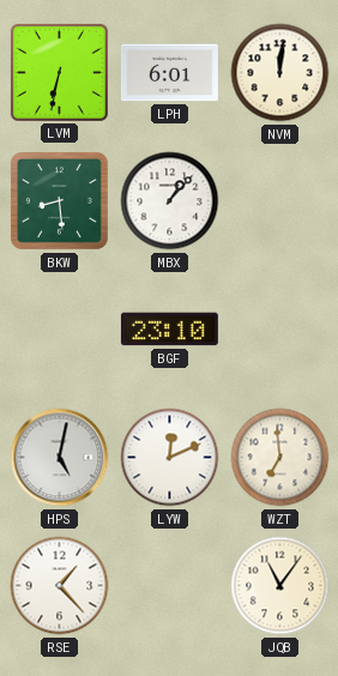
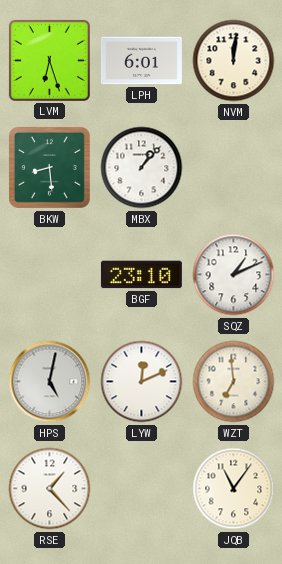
LVM: 6:32 -> 6:27 (49, 60)
SQZ: none -> 1:11 (234, 275)
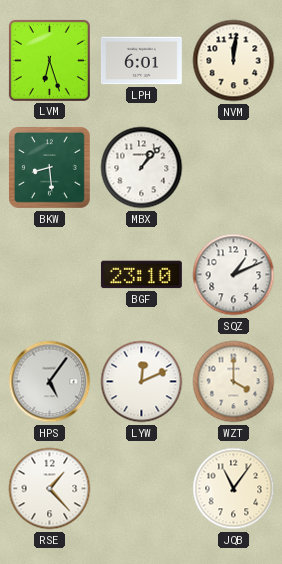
HPS: 5:02 -> 5:06 (50, 382)
WZT: 6:59 -> 4:00 (234, 382)
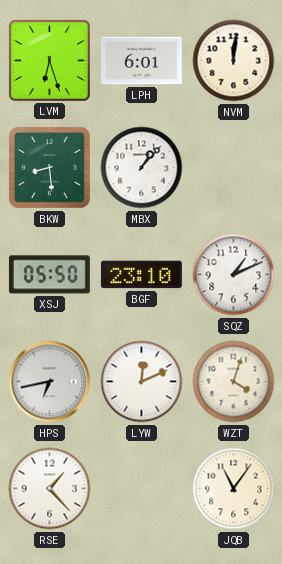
XSJ: none -> 05:50 (49, 275)
HPS: 5:06 -> 6:43 (50, 382)
WZT: 4:00 -> 4:03 (234, 382)
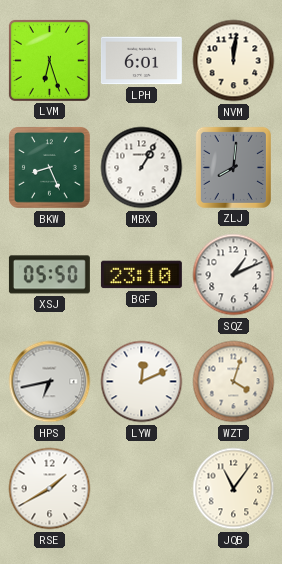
BKW: 8:29 -> 8:26 (50, 168)
MBX: 1:07 -> 1:05 (142, 168)
ZLJ: none -> 8:01 (233, 167)
RSE: 1:23 -> 1:40 (50, 489)
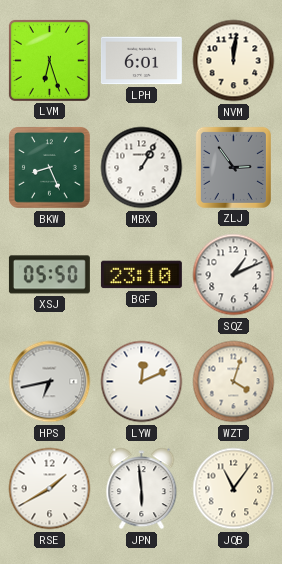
ZLJ: 8:01 -> 2:54 (233, 167)
JPN: none -> 5:59 (142, 489)
